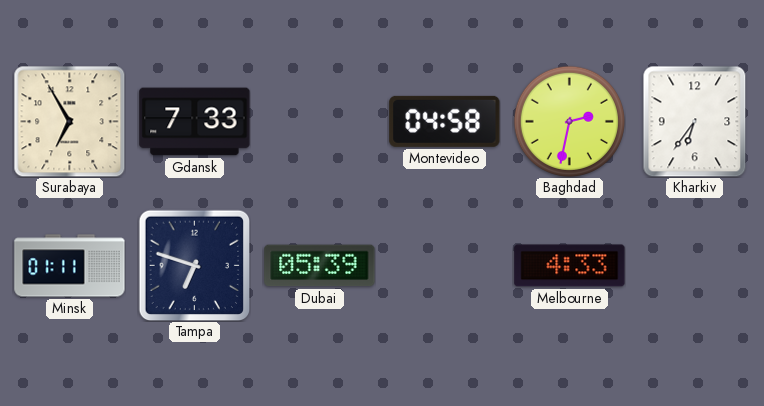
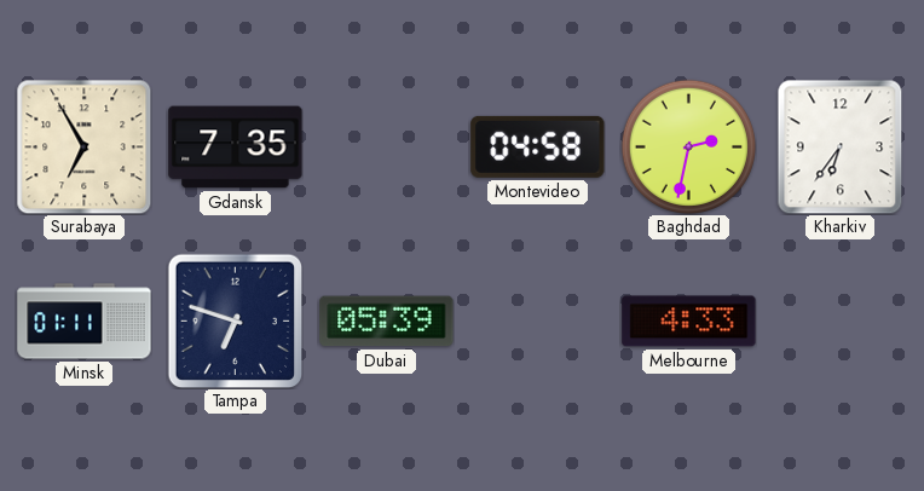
Gdansk: 7:33 -> 7:35 (236, 148)
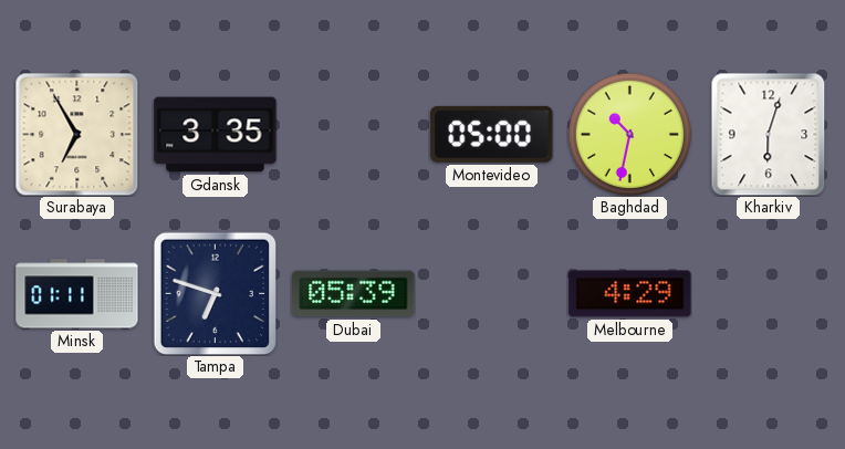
Gdansk: 7:35 -> 3:35 (216, 135)
Montevideo: 04:58 -> 05:00 (492, 134)
Baghdad: 2:32 -> 10:32 (629, 134)
Kharkiv: 6:36 -> 6:03 (769, 134)
Melbourne: 4:33 -> 4:29 (630, 294)
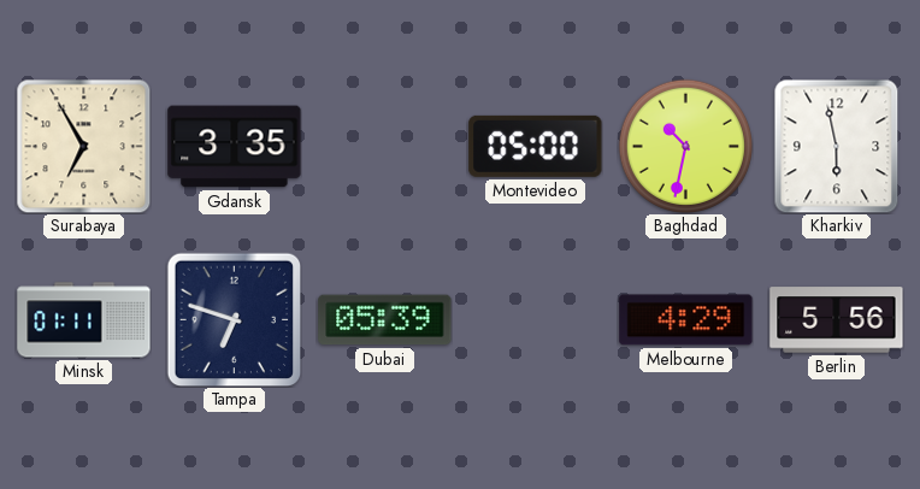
Kharkiv: 6:03 -> 5:58 (837, 146)
Berlin: none -> 5:56 (837, 320)
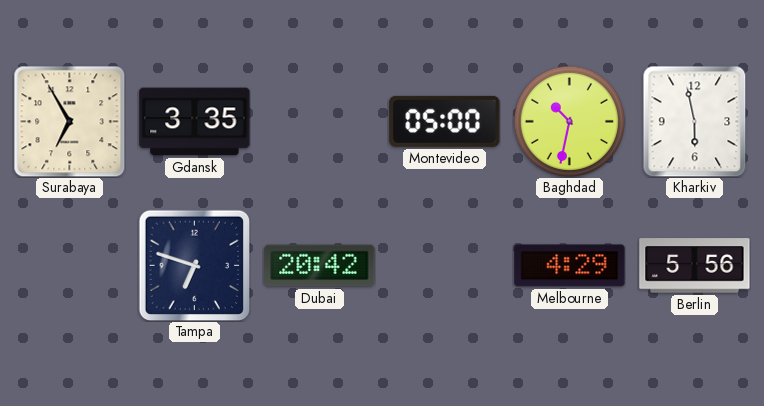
Minsk: 01:11 -> none (84, 320)
Dubai: 05:39 -> 20:42 (320, 266)
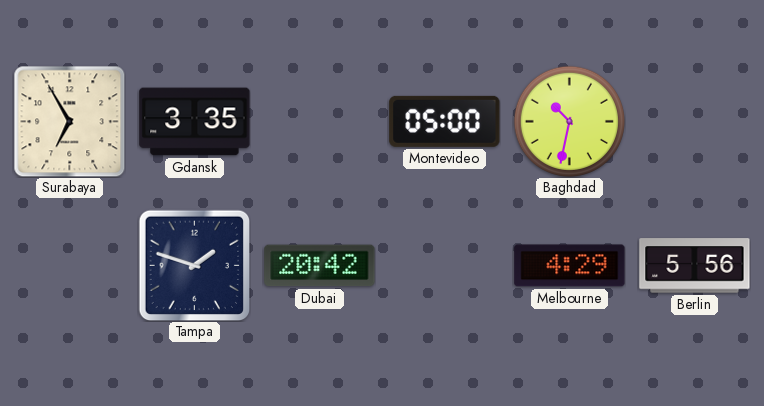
Kharkiv: 5:58 -> none (695, 121)
Tampa: 6:48 -> 1:48 (194, 265)
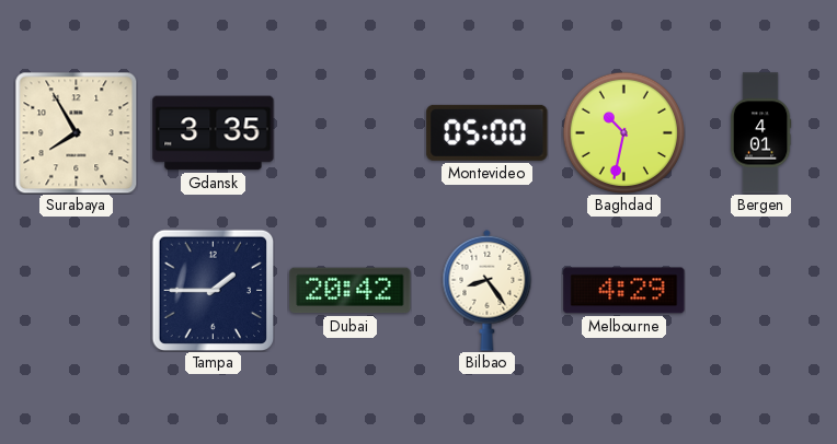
Surabaya: 6:55 -> 7:55 (76, 132)
Bergen: none -> 4:01 (760, 133)
Tampa: 1:48 -> 1:45 (213, 290)
Bilbao: none -> 8:24 (488, 290)
Berlin: 5:56 -> none (695, 266)
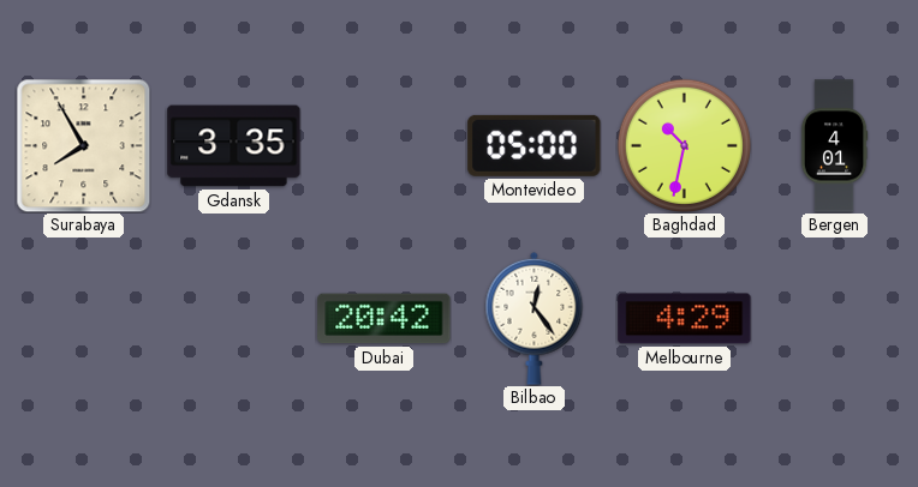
Tampa: 1:45 -> none (213, 290)
Bilbao: 8:24 -> 12:24 (535, 318)
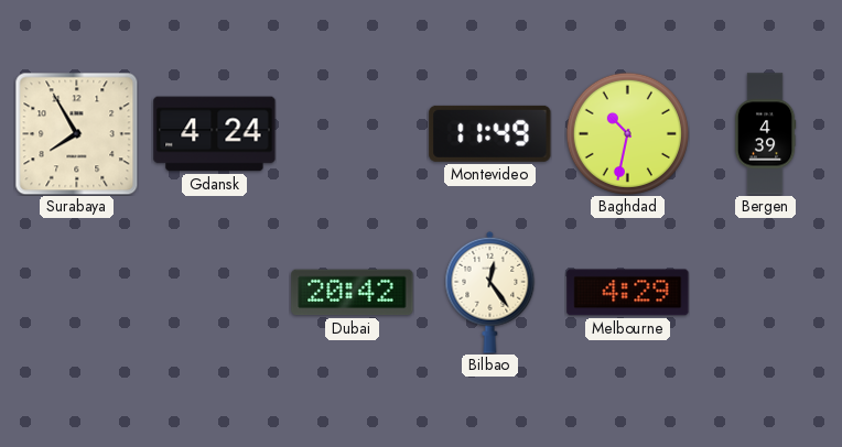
Gdansk: 3:35 -> 4:24 (215, 134)
Montevideo: 05:00 -> 11:49 (490, 133)
Bergen: 4:01 -> 4:39 (765, 134)
